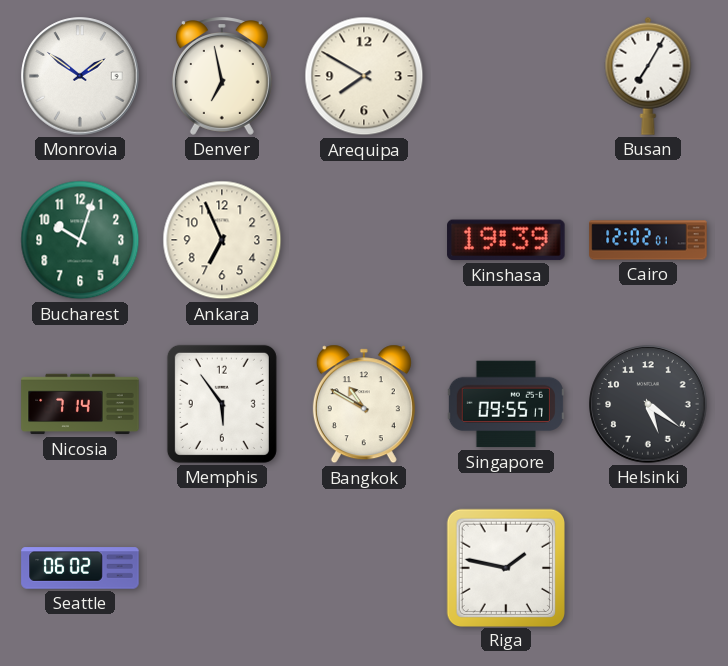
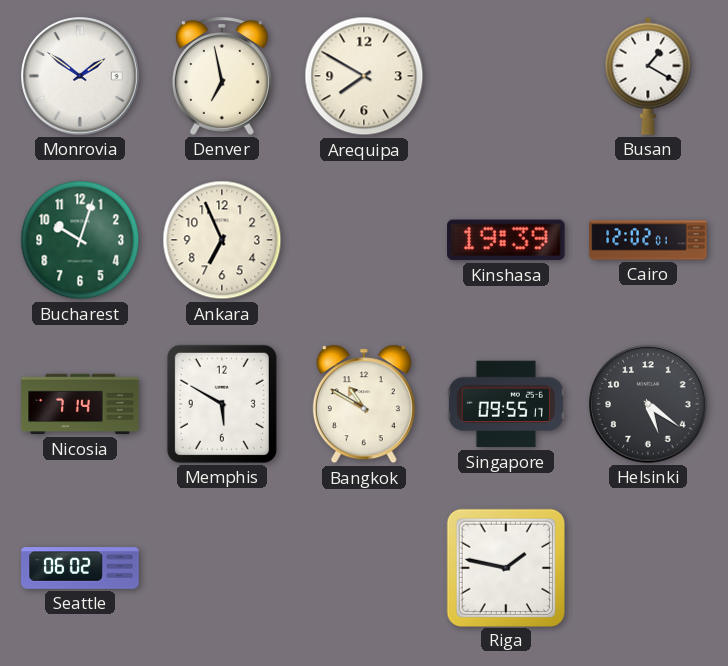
Busan: 7:05 -> 1:20 (648, 76)
Memphis: 5:54 -> 5:50 (222, 404)
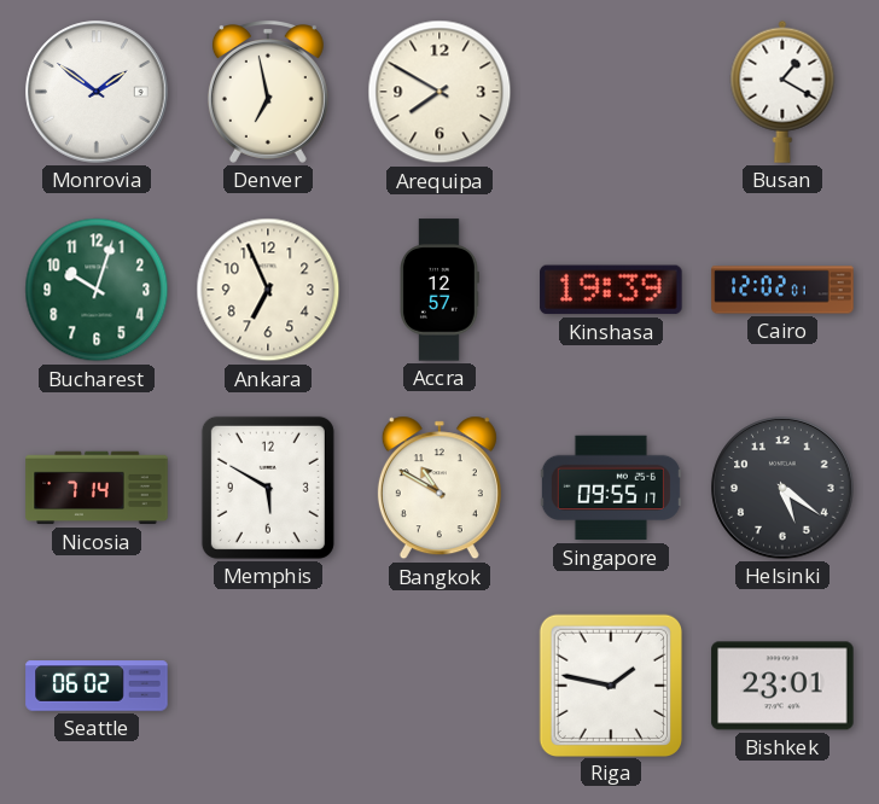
Accra: none -> 12:57 (439, 290)
Bishkek: none -> 23:01 (782, 686)
